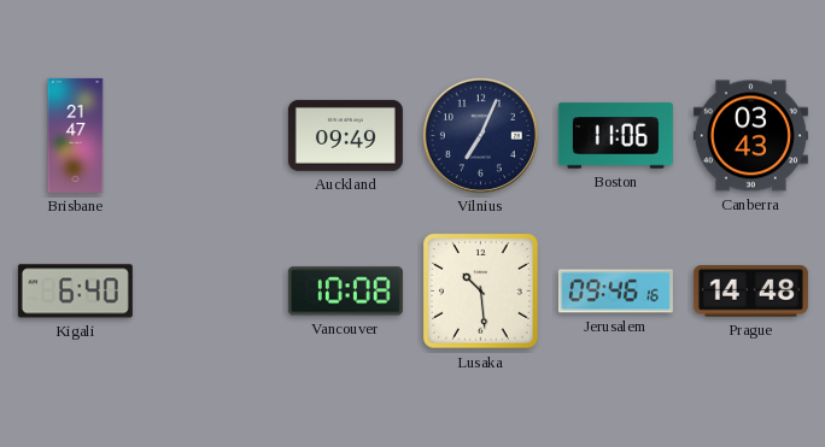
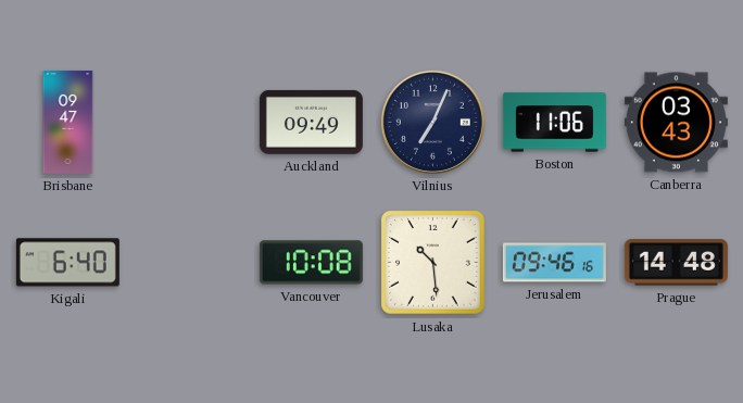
Brisbane: 21:47 -> 09:47 (68, 122)
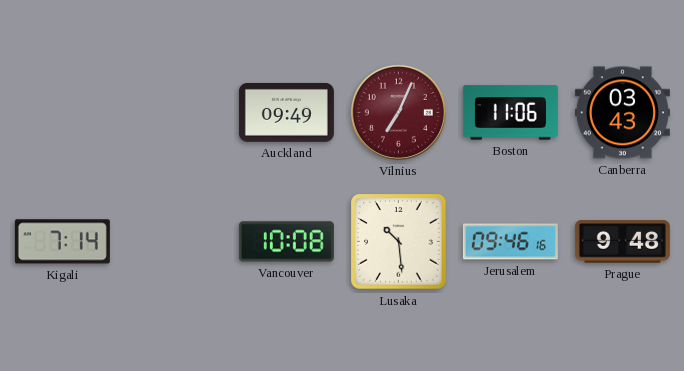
Brisbane: 09:47 -> none (68, 122)
Vilnius dial: navy -> burgundy (398, 112)
Kigali: 6:40 -> 7:14 (62, 242)
Prague: 14:48 -> 9:48 (622, 242)
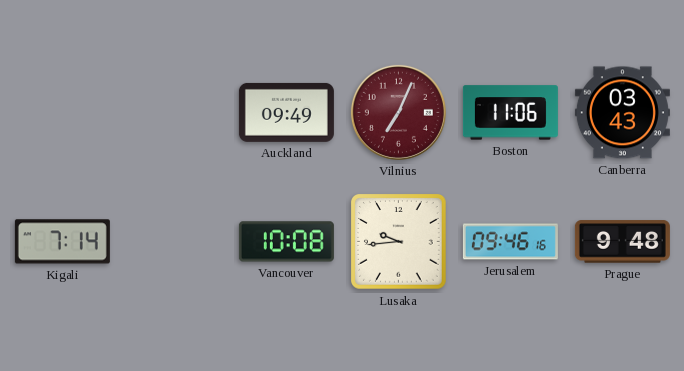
Lusaka: 10:29 -> 9:44 (399, 242)
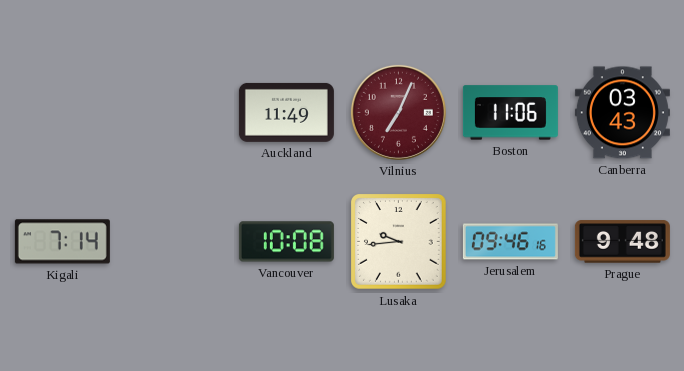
Auckland: 09:49 -> 11:49 (286, 112)
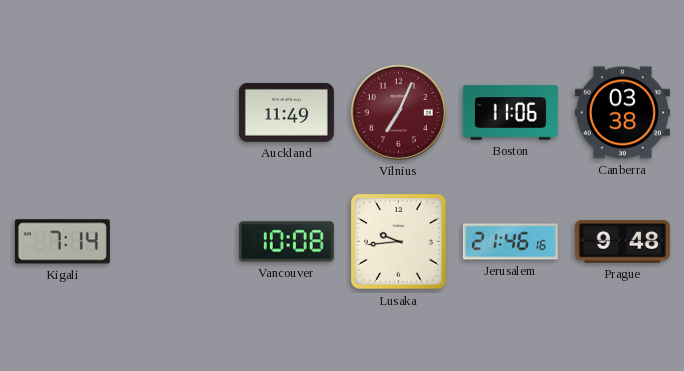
Canberra: 03:43 -> 03:38 (622, 113)
Jerusalem: 09:46 -> 21:46 (510, 242)
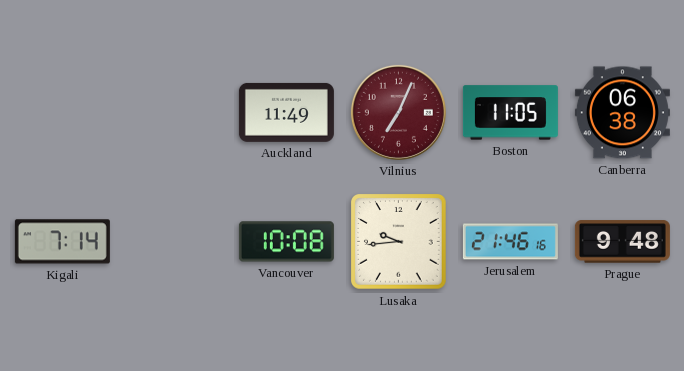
Boston: 11:06 -> 11:05 (510, 113)
Canberra: 03:38 -> 06:38 (622, 113)
